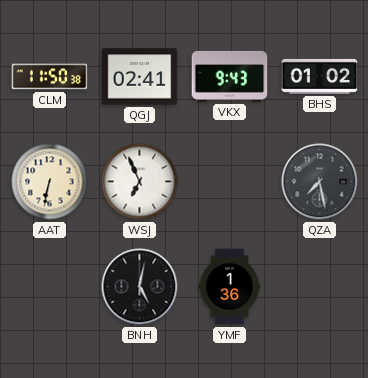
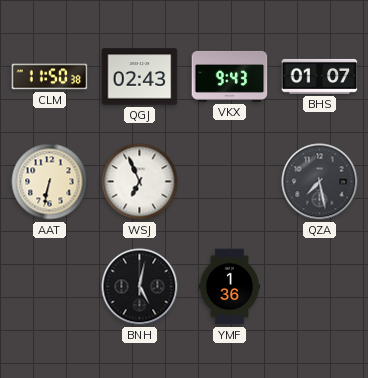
QGJ: 02:41 -> 02:43 (140, 77)
BHS: 01:02 -> 01:07 (320, 76)
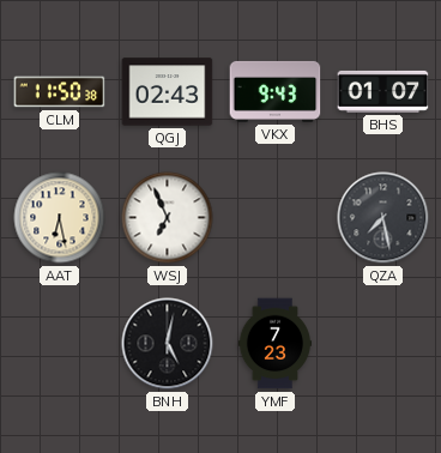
AAT: 6:32 -> 6:28 (60, 218)
YMF: 1:36 -> 7:23 (276, 344)
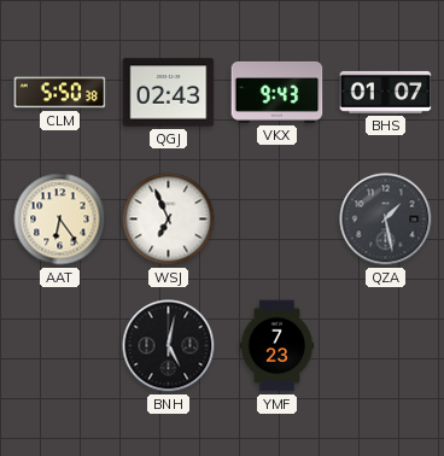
CLM: 11:50 -> 5:50 (60, 93)
AAT: 6:28 -> 6:24 (60, 220)
QZA: 7:28 -> 1:28 (386, 220)
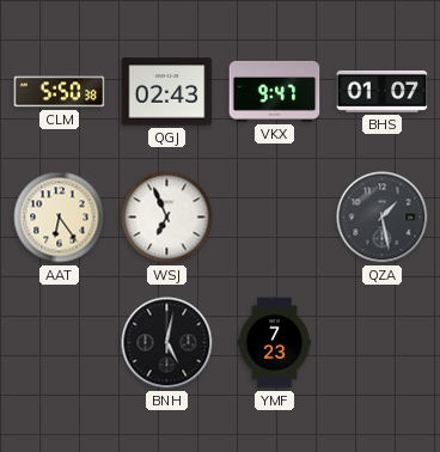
VKX: 9:43 -> 9:47 (275, 91)
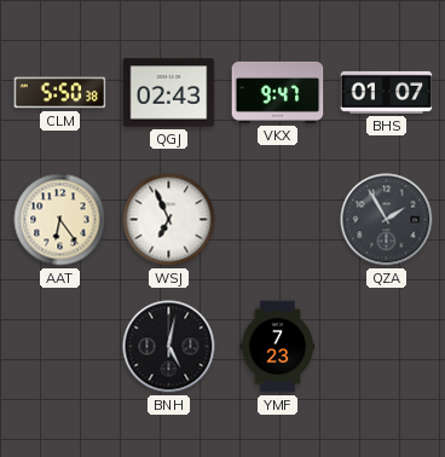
QZA: 1:28 -> 1:55 (387, 220)
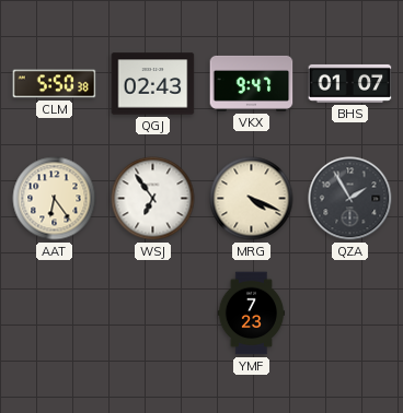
WSJ: 6:56 -> 6:54 (153, 199)
MRG: none -> 4:19 (252, 199)
BNH: 5:02 -> none (169, 347)
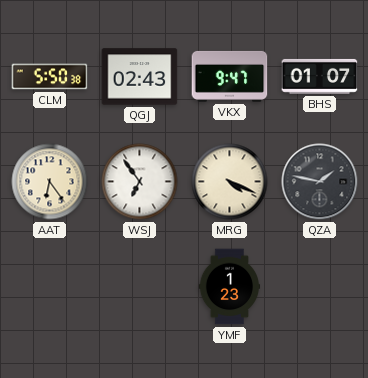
QZA: 1:55 -> 1:47 (320, 182)
YMF: 7:23 -> 1:23 (230, 287)
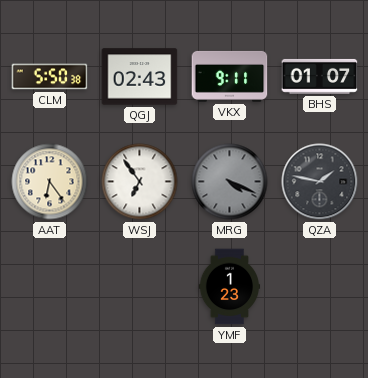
VKX: 9:47 -> 9:11 (230, 76)
MRG dial: cream -> grey (230, 182)
